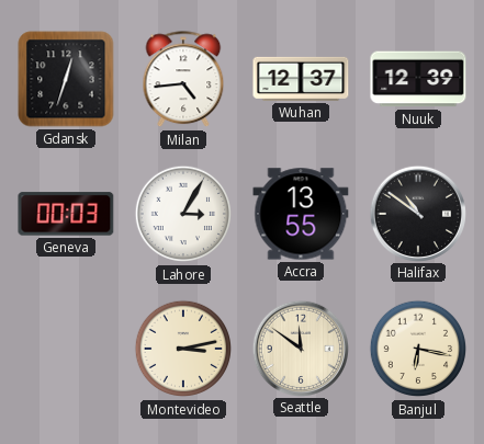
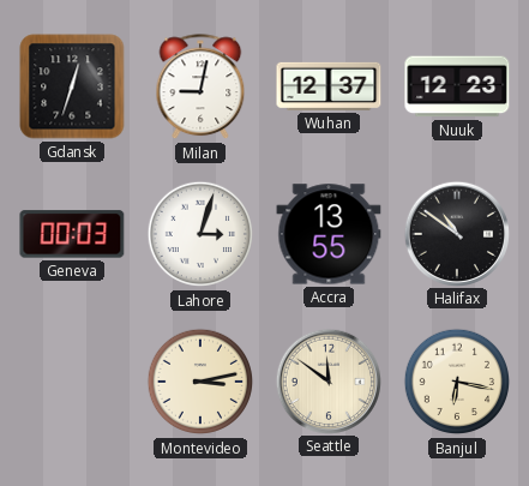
Milan: 4:44 -> 9:02 (200, 88)
Nuuk: 12:39 -> 12:23 (457, 86)
Lahore: 3:05 -> 3:03 (200, 234)
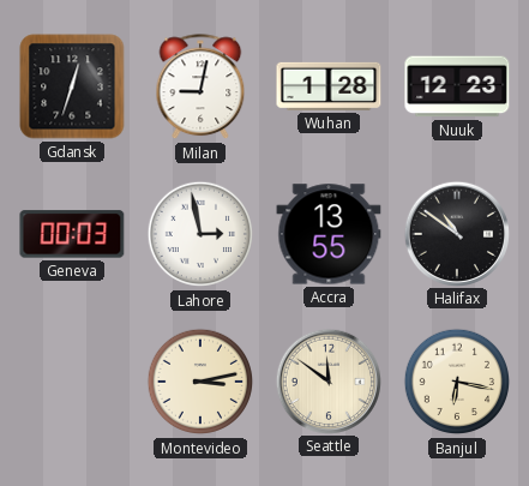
Wuhan: 12:37 -> 1:28 (329, 86)
Lahore: 3:03 -> 2:58 (200, 234)
